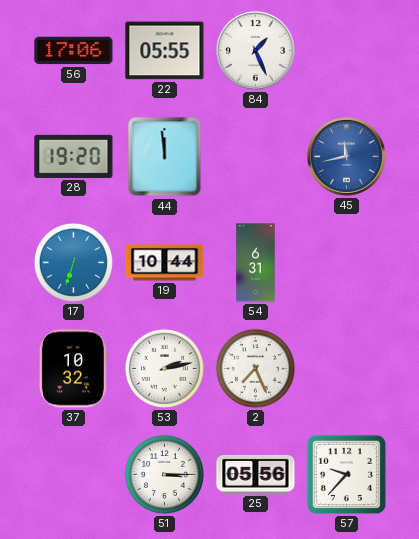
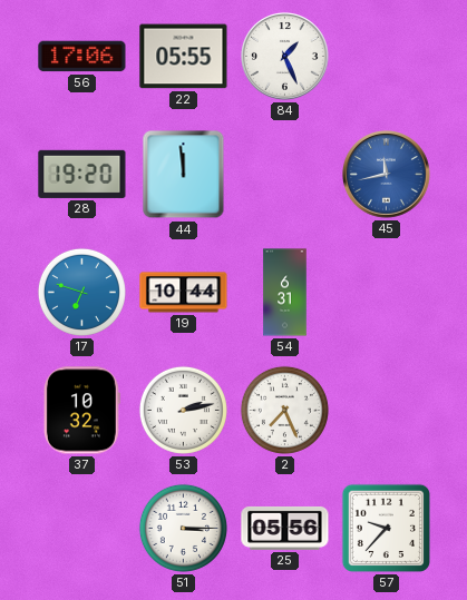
17: 6:33 -> 6:48 (81, 292)
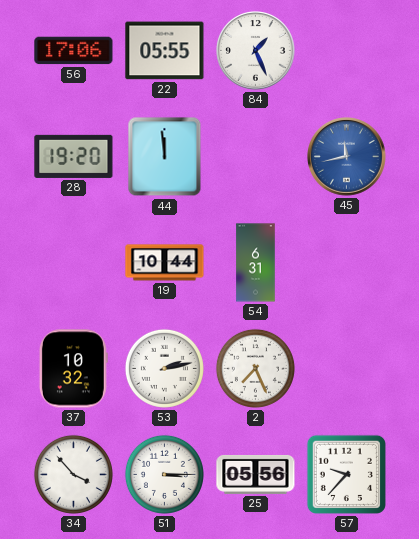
17: 6:48 -> none (81, 292)
34: none -> 3:53 (73, 474)
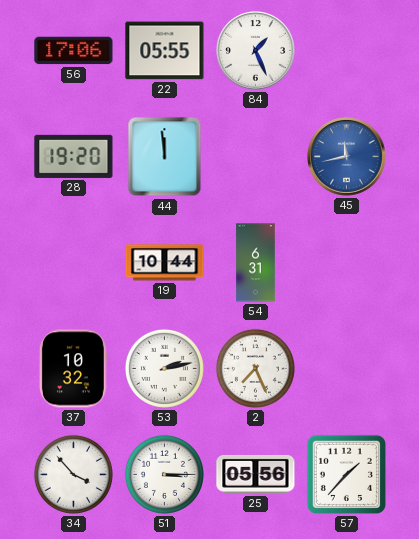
57: 9:37 -> 1:37 (346, 474)
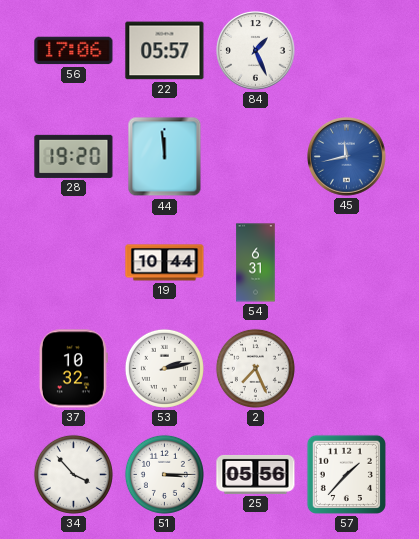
22: 05:55 -> 05:57 (165, 51)
